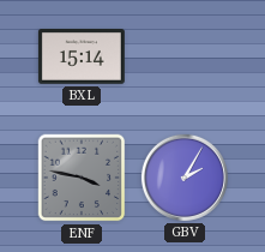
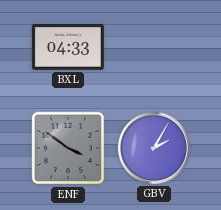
BXL: 15:14 -> 04:33 (68, 48)
ENF: 3:47 -> 3:51 (68, 148)
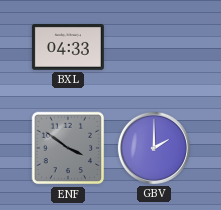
GBV: 2:05 -> 2:00 (154, 148)
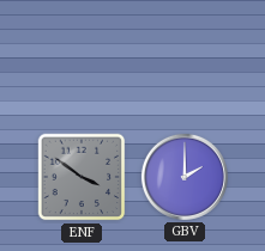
BXL: 04:33 -> none (68, 48)
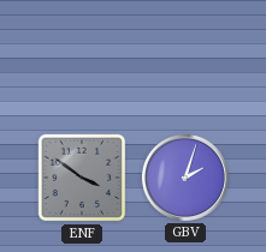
GBV: 2:00 -> 2:03 (185, 178)
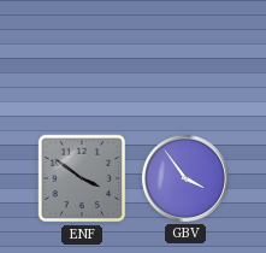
GBV: 2:03 -> 3:54 (185, 178)
